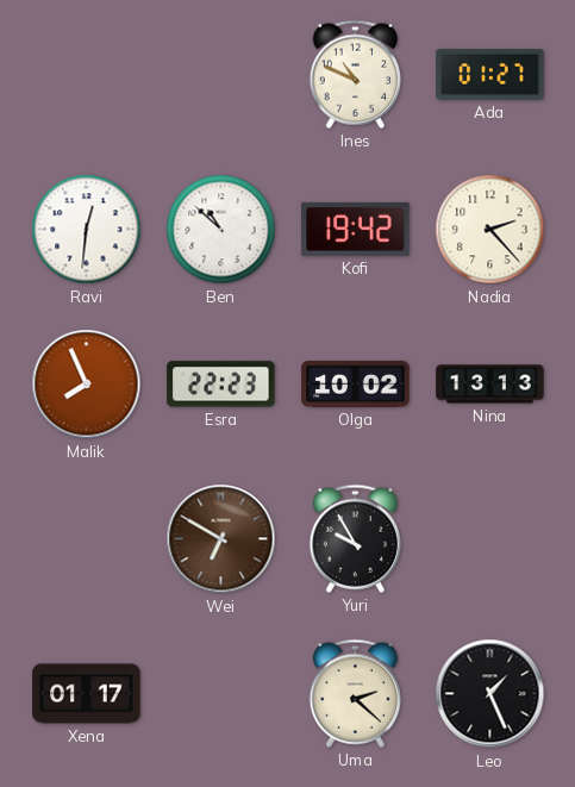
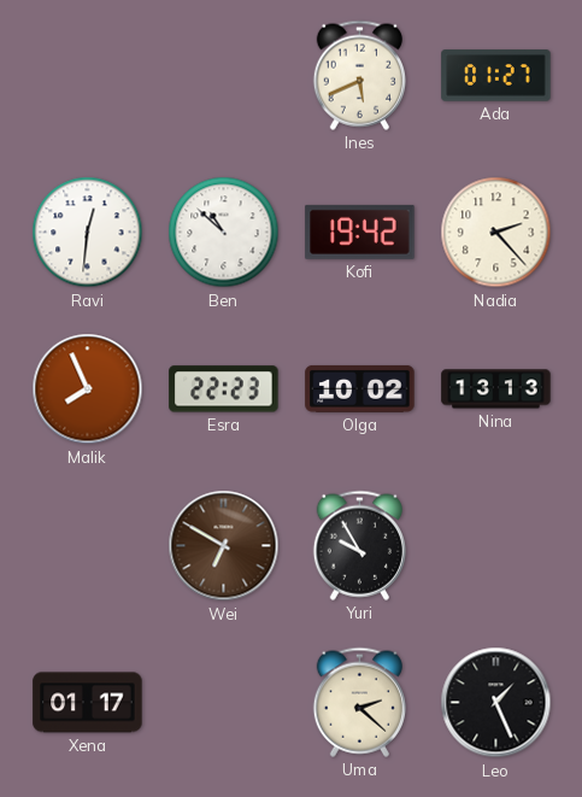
Ines: 10:49 -> 5:41 (359, 75)
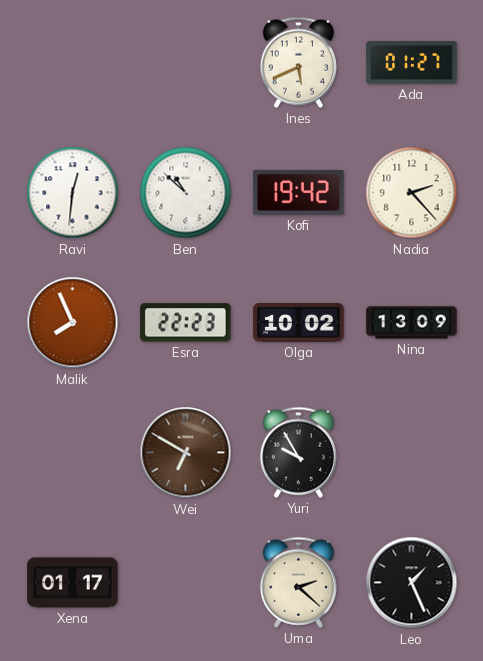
Nina: 13:13 -> 13:09 (412, 323)
